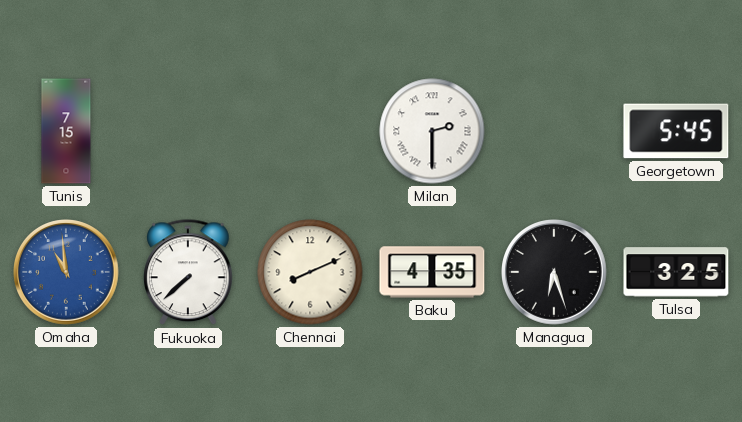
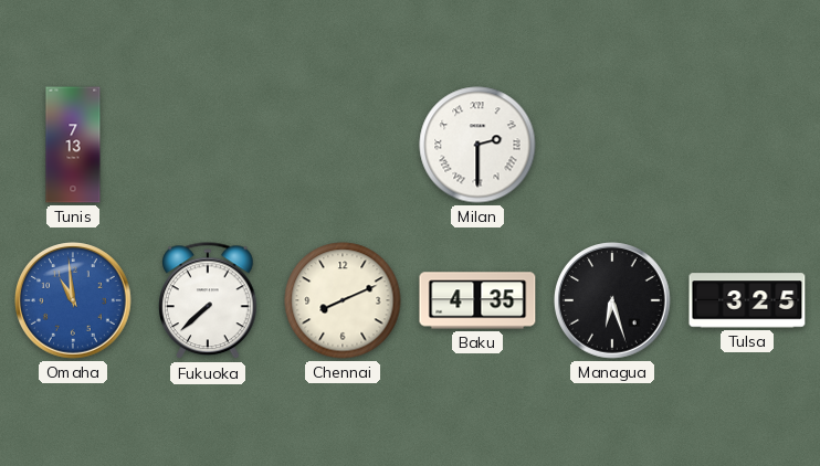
Tunis: 7:15 -> 7:13 (73, 145)
Georgetown: 5:45 -> none (676, 131)
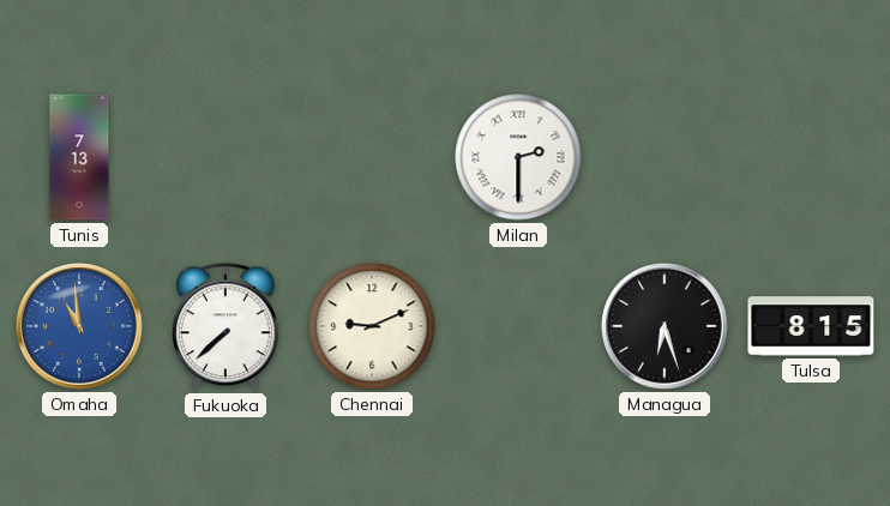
Chennai: 8:11 -> 9:11 (372, 326)
Baku: 4:35 -> none (477, 300)
Tulsa: 3:25 -> 8:15 (811, 326)
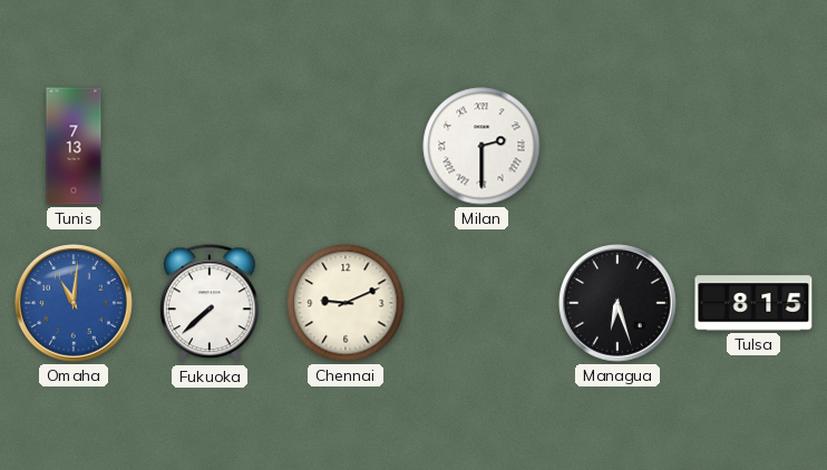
Omaha: 10:59 -> 11:01 (75, 304)
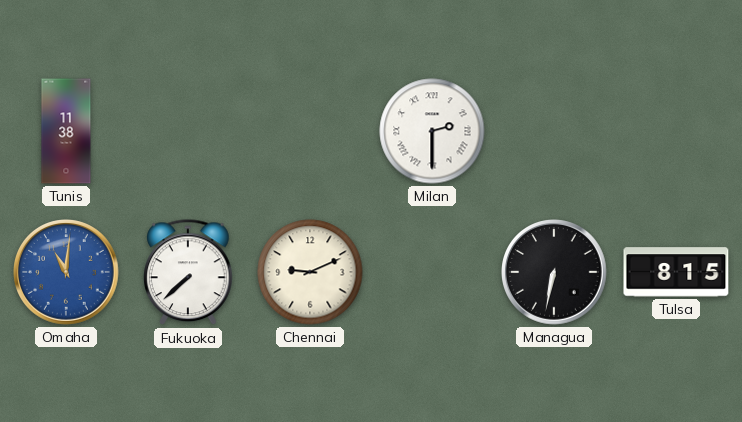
Tunis: 7:13 -> 11:38 (66, 131)
Managua: 6:27 -> 6:32 (555, 273)
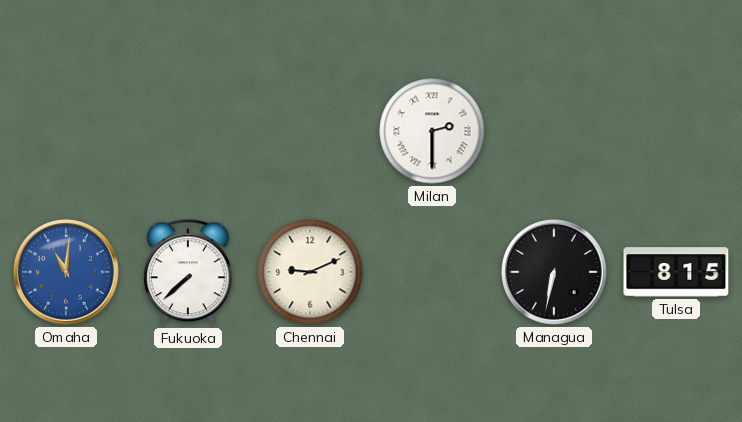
Tunis: 11:38 -> none (66, 131)
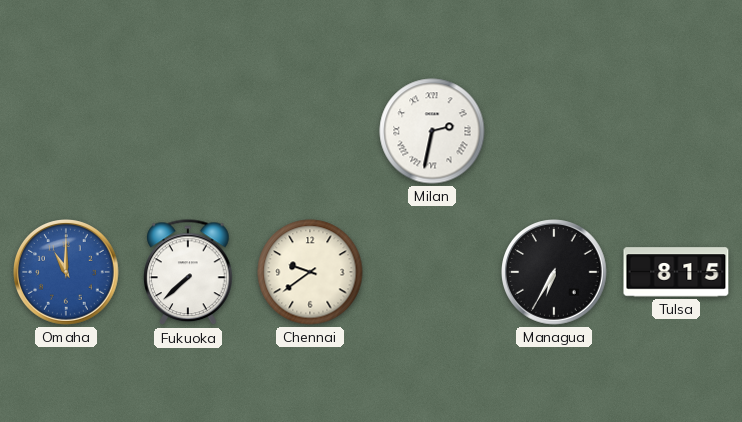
Milan: 2:30 -> 2:32 (432, 131)
Omaha: 11:01 -> 11:00 (67, 273)
Chennai: 9:11 -> 9:39 (310, 272)
Managua: 6:32 -> 6:35 (555, 273)
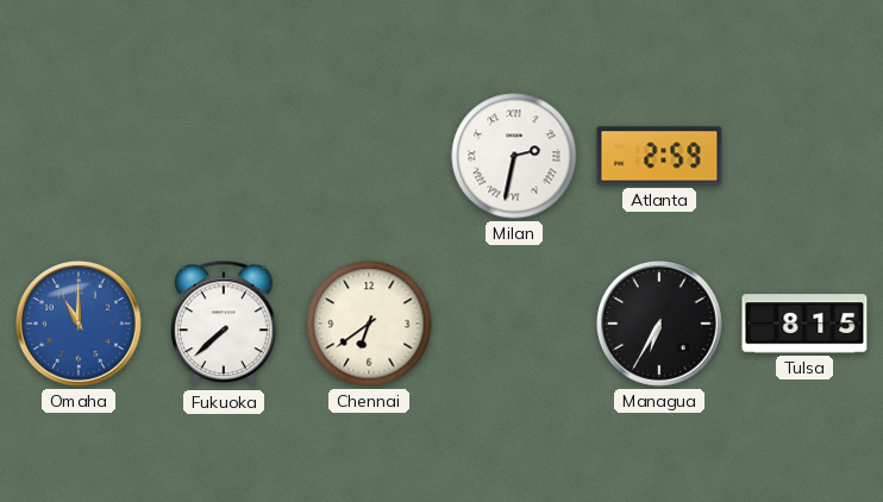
Atlanta: none -> 2:59 (659, 156)
Chennai: 9:39 -> 6:39 (369, 324)
